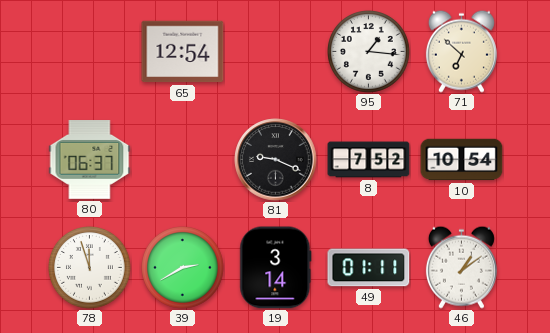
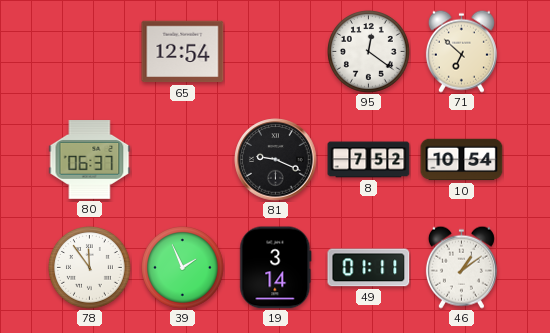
95: 1:16 -> 12:21 (369, 52)
78: 11:57 -> 11:54 (90, 268)
39: 2:40 -> 1:56 (183, 268)
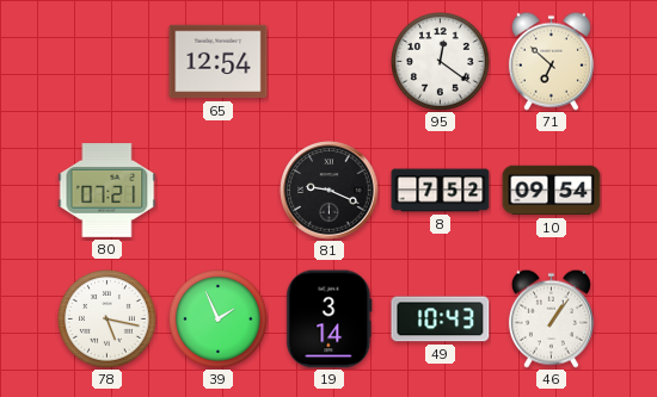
80: 06:37 -> 07:21 (108, 191)
10: 10:54 -> 09:54 (552, 191)
78: 11:54 -> 5:17 (108, 320)
49: 01:11 -> 10:43 (441, 320)
46: 1:09 -> 1:06 (551, 318)
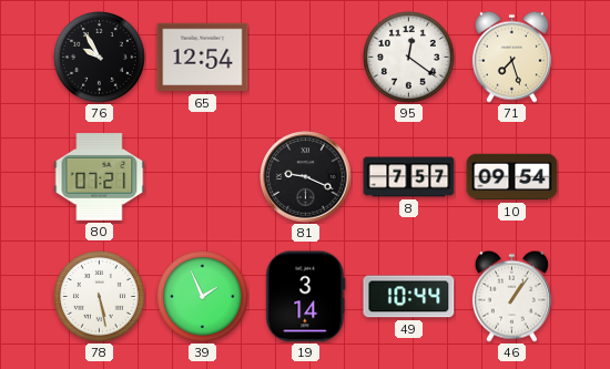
76: none -> 9:55 (100, 58)
71: 6:52 -> 7:27 (511, 57)
8: 7:52 -> 7:57 (409, 177)
78: 5:17 -> 5:28 (100, 297)
49: 10:43 -> 10:44 (409, 297)
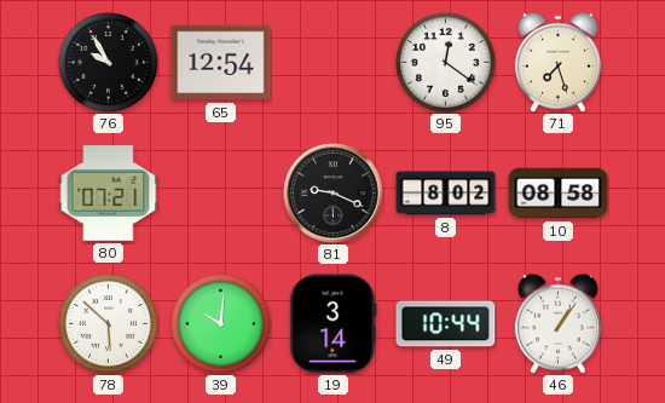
8: 7:57 -> 8:02 (446, 194)
10: 09:54 -> 08:58 (559, 194)
78: 5:28 -> 5:52 (109, 324)
39: 1:56 -> 10:01 (221, 324)
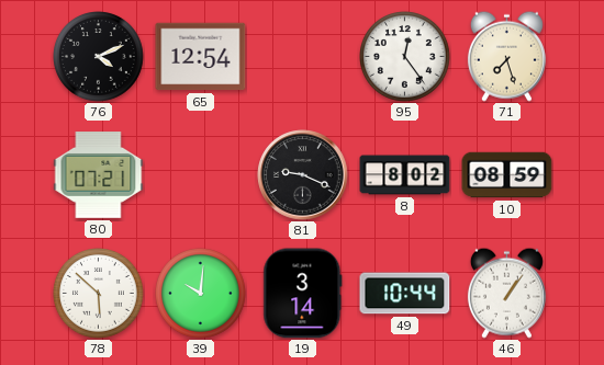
76: 9:55 -> 4:11 (99, 57)
95: 12:21 -> 12:24 (405, 57)
10: 08:58 -> 08:59 (507, 175)
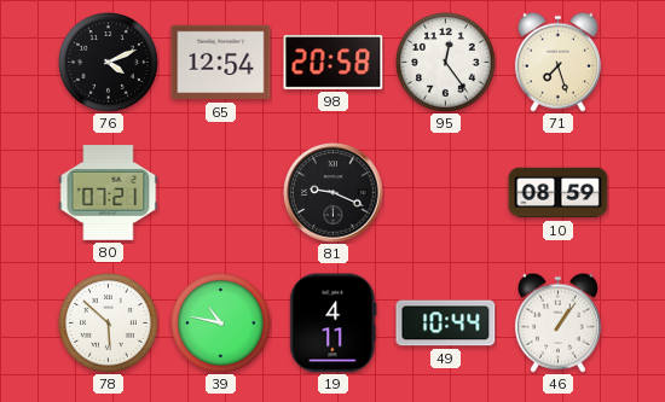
98: none -> 20:58 (334, 62)
8: 8:02 -> none (405, 175)
39: 10:01 -> 10:47 (221, 324)
19: 3:14 -> 4:11 (334, 324)
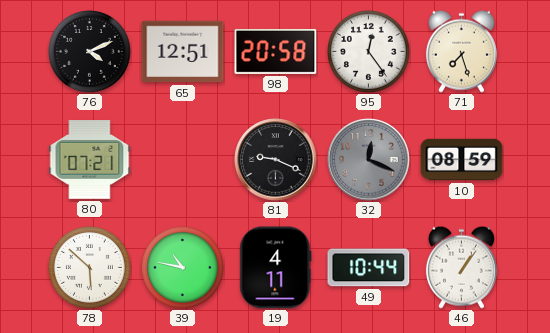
65: 12:54 -> 12:51 (183, 52)
32: none -> 12:19 (369, 160)
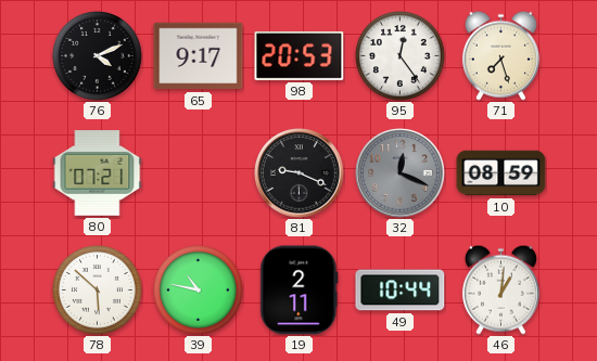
65: 12:51 -> 9:17 (199, 56)
98: 20:58 -> 20:53 (300, 55)
19: 4:11 -> 2:11 (300, 291)
46: 1:06 -> 1:01 (500, 289)
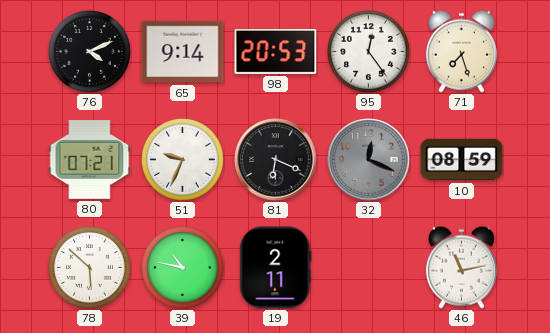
65: 9:17 -> 9:14 (183, 52)
51: none -> 9:34 (183, 160)
81: 9:19 -> 6:19 (276, 160)
49: 10:44 -> none (401, 291)
46: 1:01 -> 11:13 (461, 267)
